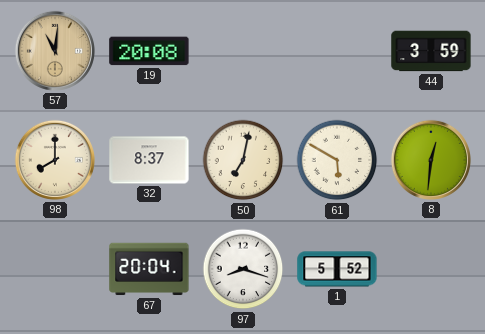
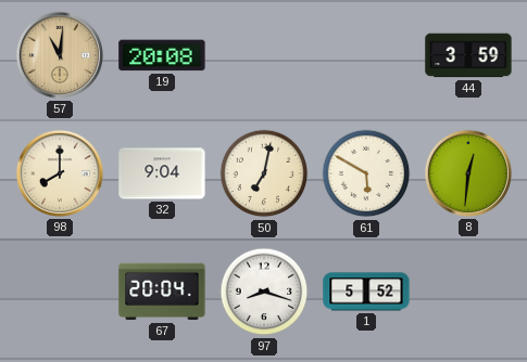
32: 8:37 -> 9:04 (162, 173)
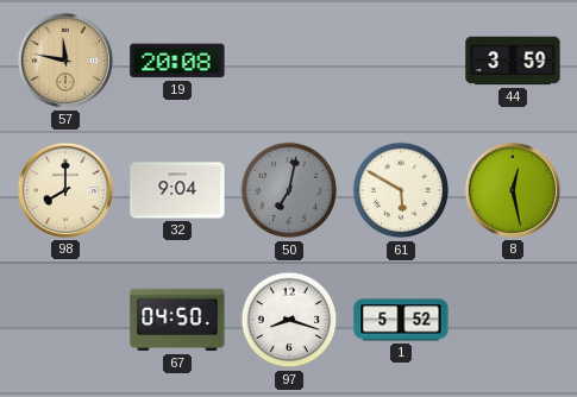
57: 11:01 -> 11:47 (65, 61)
50 dial: cream -> grey (289, 190)
8: 12:31 -> 12:28 (513, 190)
67: 20:04 -> 04:50 (177, 320)
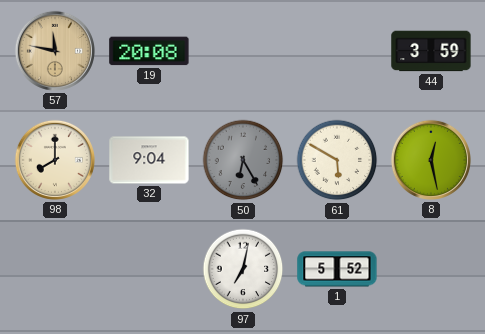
50: 7:02 -> 6:25 (243, 160)
67: 04:50 -> none (177, 320)
97: 8:18 -> 7:02 (243, 269)
